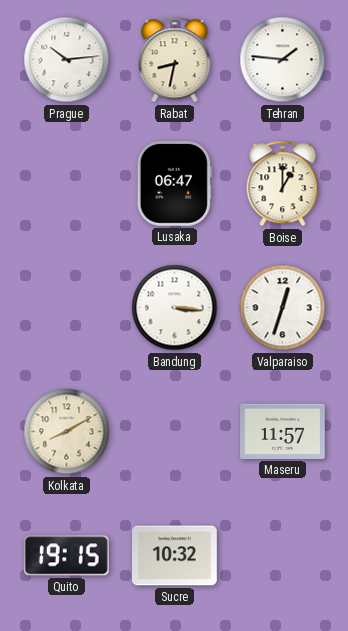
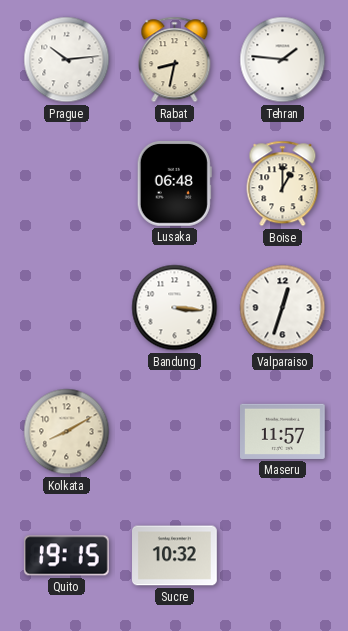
Lusaka: 06:47 -> 06:48 (174, 184)
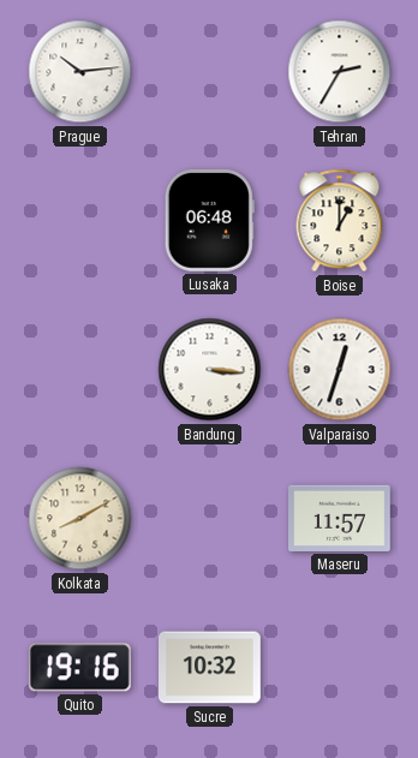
Rabat: 8:32 -> none (175, 60)
Tehran: 1:46 -> 2:35 (340, 72)
Quito: 19:15 -> 19:16 (79, 668)
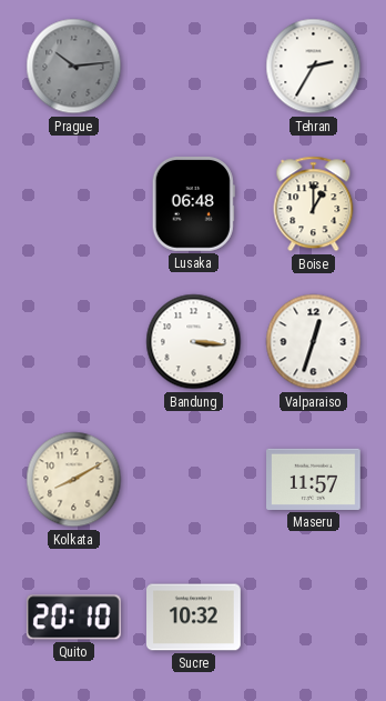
Prague dial: white -> grey (74, 67)
Quito: 19:16 -> 20:10 (73, 618)
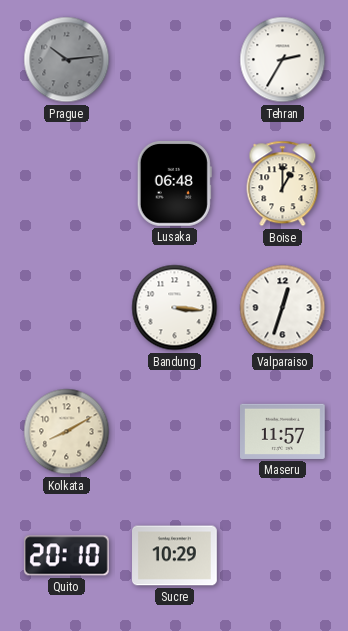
Sucre: 10:32 -> 10:29 (175, 556)
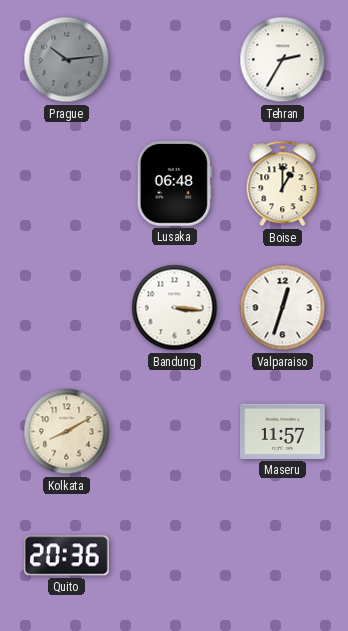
Quito: 20:10 -> 20:36 (66, 556)
Sucre: 10:29 -> none (175, 556)
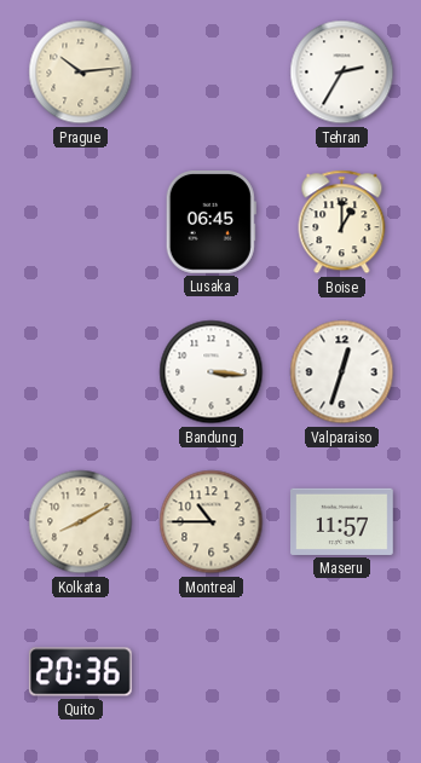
Prague dial: grey -> cream (81, 73)
Lusaka: 06:48 -> 06:45 (211, 222)
Montreal: none -> 10:45 (212, 522)
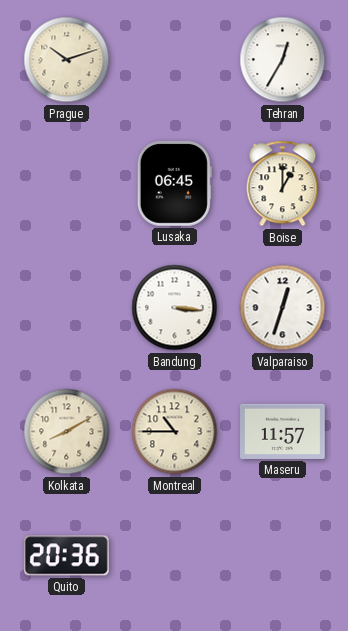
Prague: 10:14 -> 10:12 (67, 60)
Tehran: 2:35 -> 12:35 (283, 60)
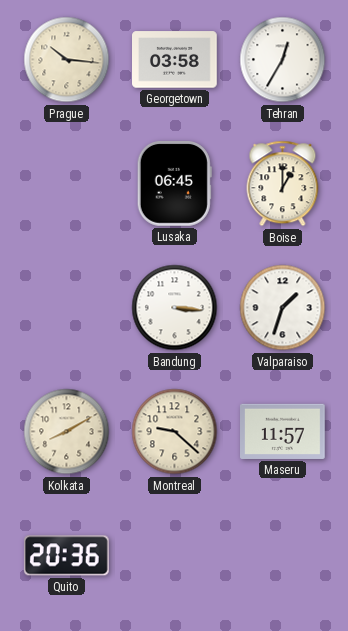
Prague: 10:12 -> 10:16 (67, 60)
Georgetown: none -> 03:58 (175, 60)
Valparaiso: 12:33 -> 1:33 (283, 308)
Montreal: 10:45 -> 9:22 (175, 432)
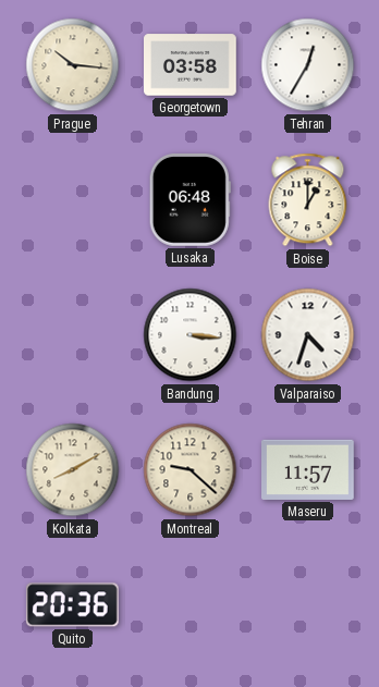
Lusaka: 06:45 -> 06:48 (189, 200)
Valparaiso: 1:33 -> 4:33 (308, 335)
